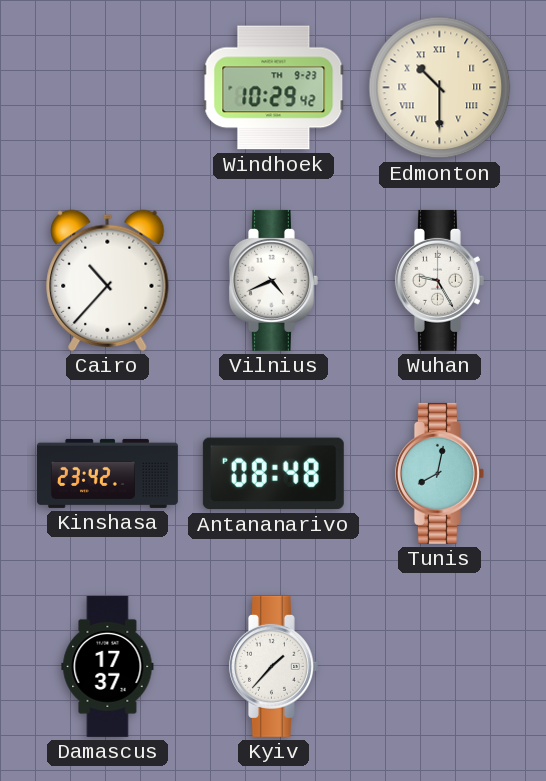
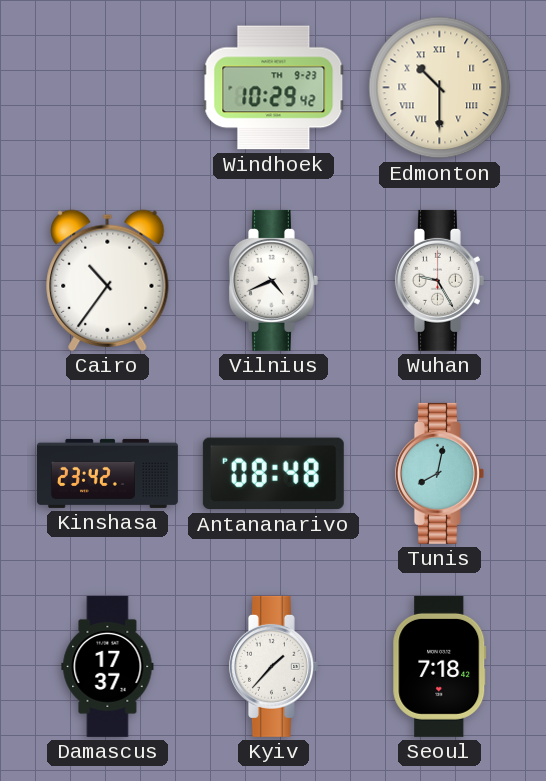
Cairo: 10:37 -> 10:36 (108, 280)
Seoul: none -> 7:18 (440, 666)
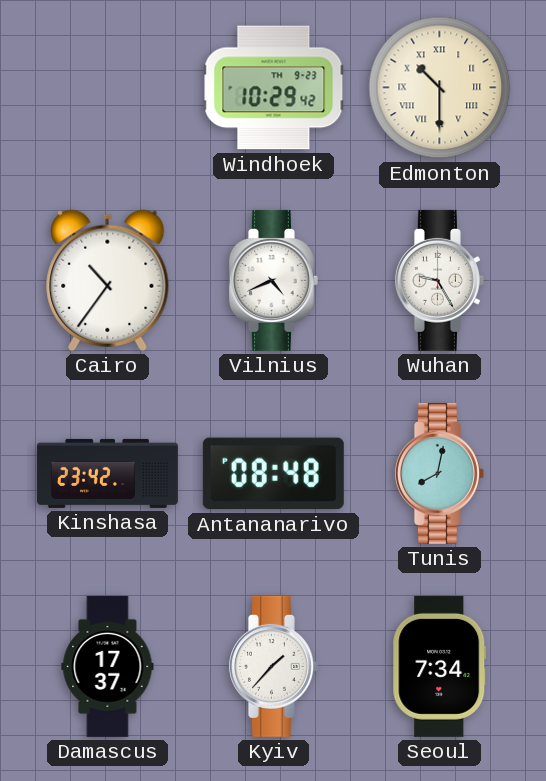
Seoul: 7:18 -> 7:34 (440, 666)
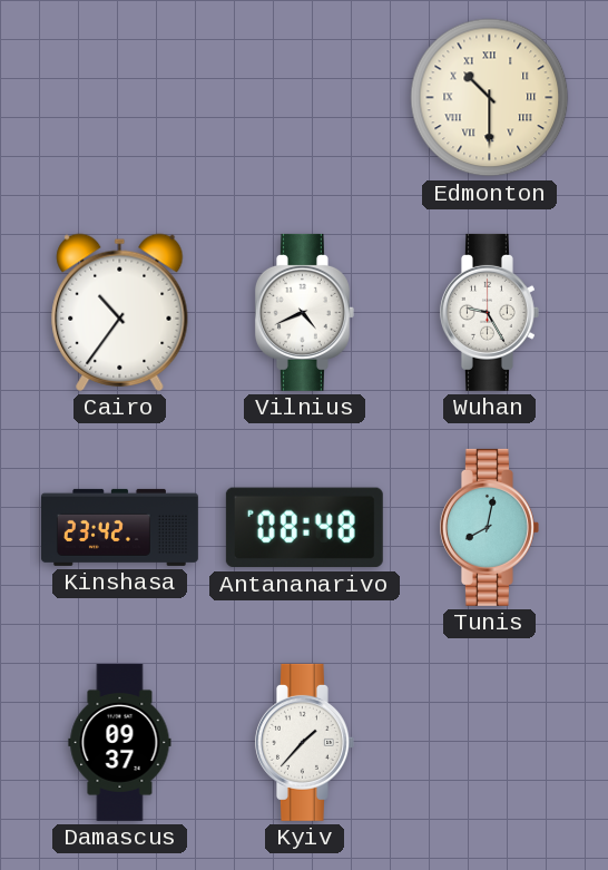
Windhoek: 10:29 -> none (274, 88)
Damascus: 17:37 -> 09:37 (120, 742)
Seoul: 7:34 -> none (440, 666)
